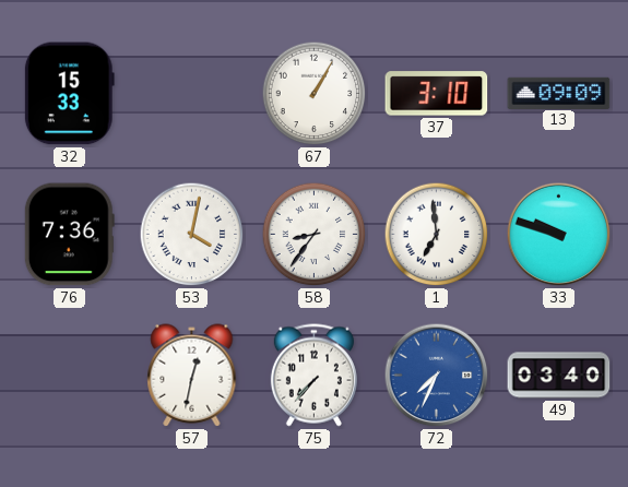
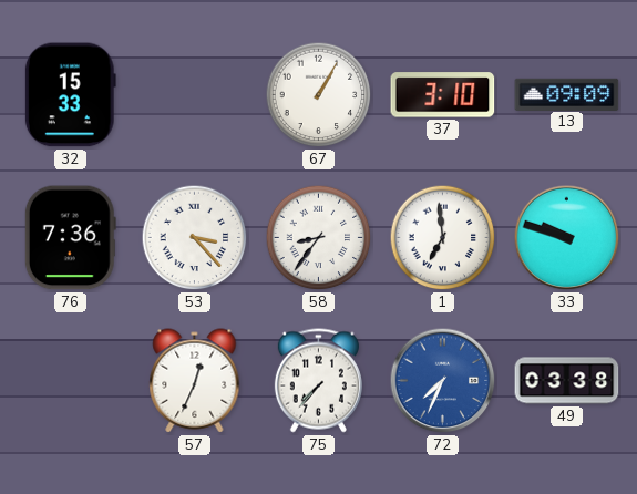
53: 4:02 -> 3:23 (195, 238)
57: 12:32 -> 12:34 (195, 381)
49: 03:40 -> 03:38 (567, 381)
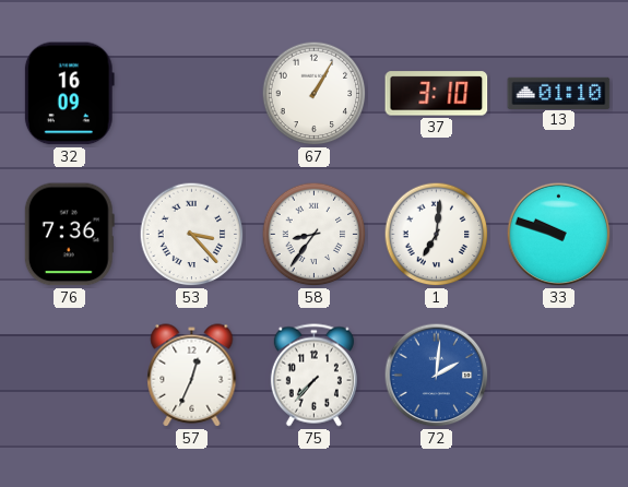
32: 15:33 -> 16:09 (69, 94)
13: 09:09 -> 01:10 (559, 93)
1: 6:59 -> 7:01 (437, 235)
72: 7:34 -> 2:01 (437, 376)
49: 03:38 -> none (567, 381)
